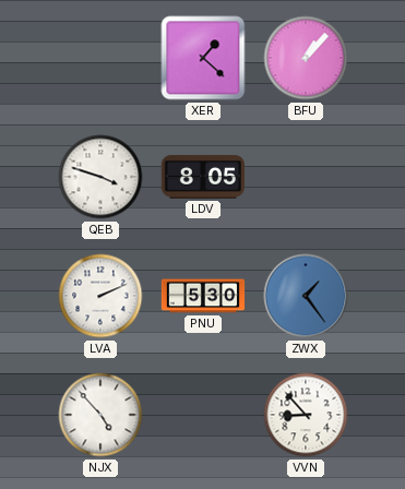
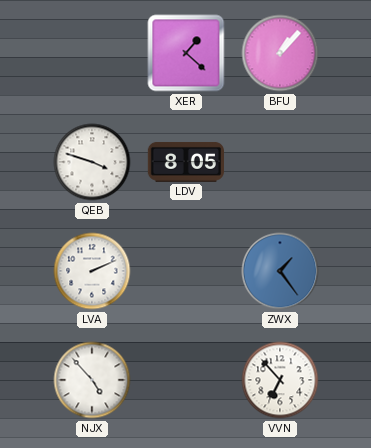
PNU: 5:30 -> none (203, 296)
VVN: 8:53 -> 6:53 (280, 380)
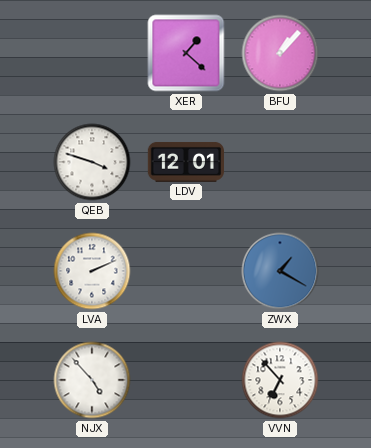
LDV: 8:05 -> 12:01 (185, 162)
ZWX: 1:24 -> 1:20 (280, 271)
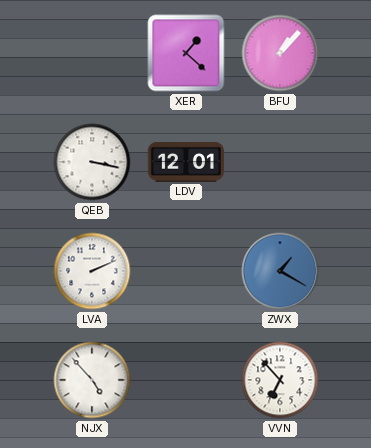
QEB: 3:48 -> 3:17 (92, 162)
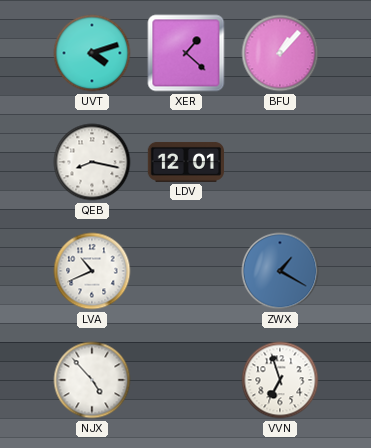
UVT: none -> 4:12 (92, 53)
QEB: 3:17 -> 8:17 (92, 162)
LVA: 2:11 -> 10:41 (92, 271)
VVN: 6:53 -> 6:57 (280, 380)
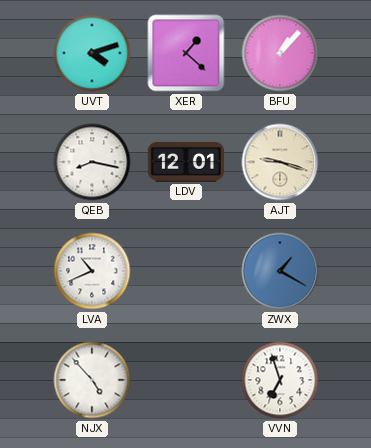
AJT: none -> 9:18 (280, 162)
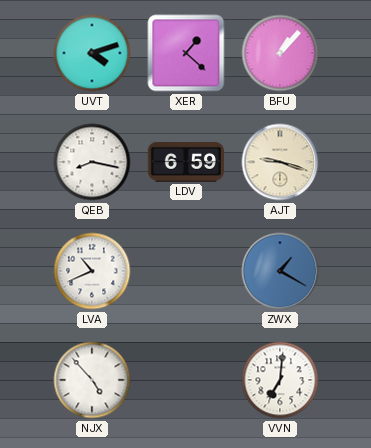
LDV: 12:01 -> 6:59 (185, 162)
VVN: 6:57 -> 7:01 (280, 380)
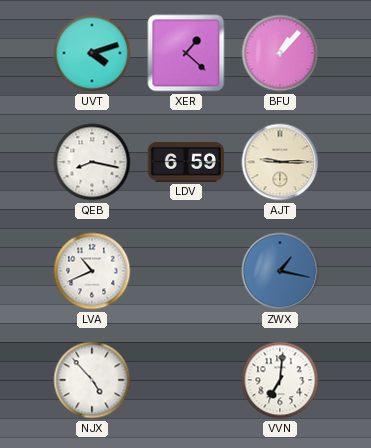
AJT: 9:18 -> 9:15 (280, 162)
ZWX: 1:20 -> 1:17 (280, 271)
